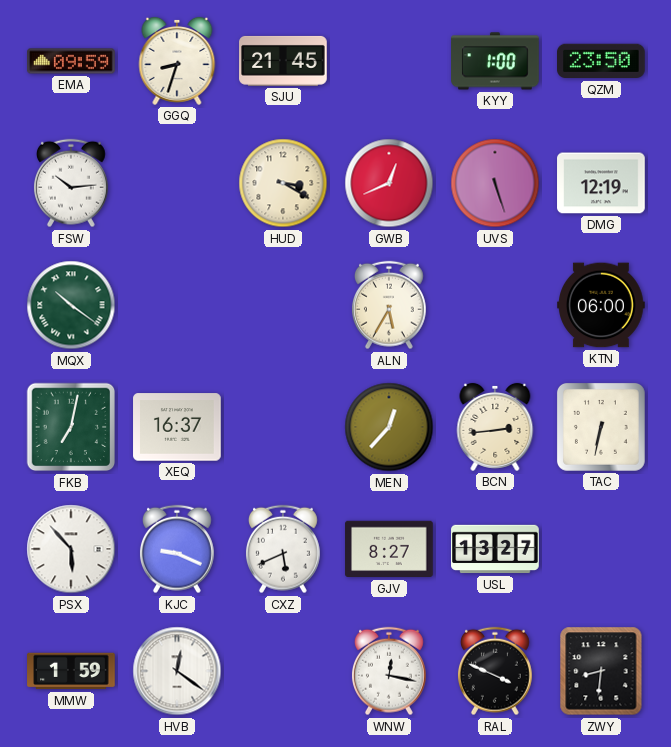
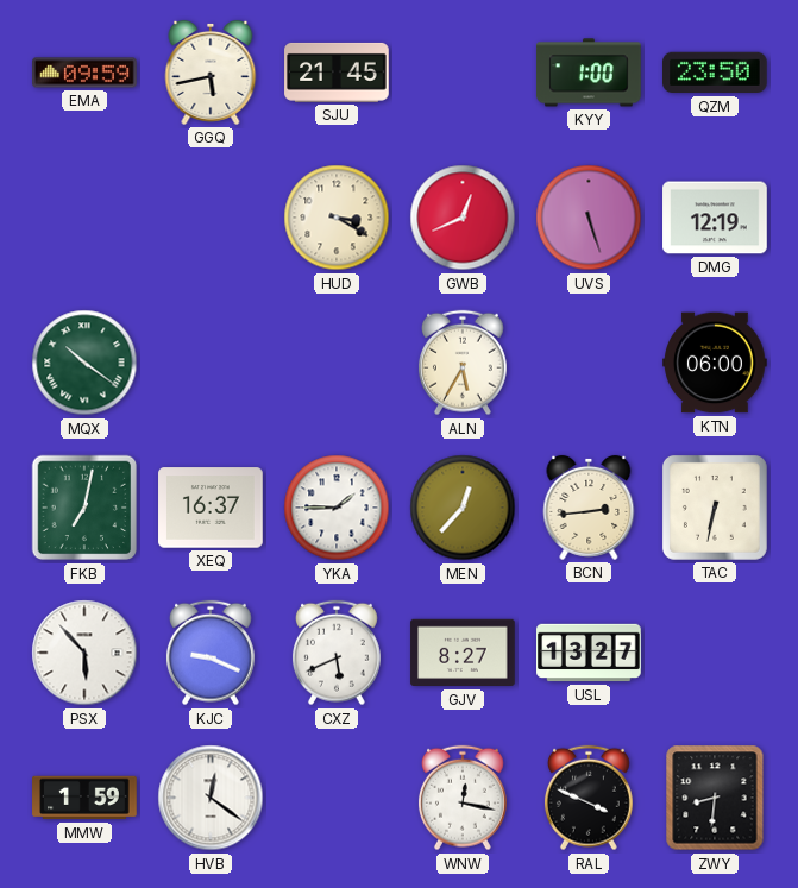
GGQ: 8:33 -> 5:43 (211, 73)
FSW: 10:14 -> none (71, 183)
YKA: none -> 1:45 (337, 508)
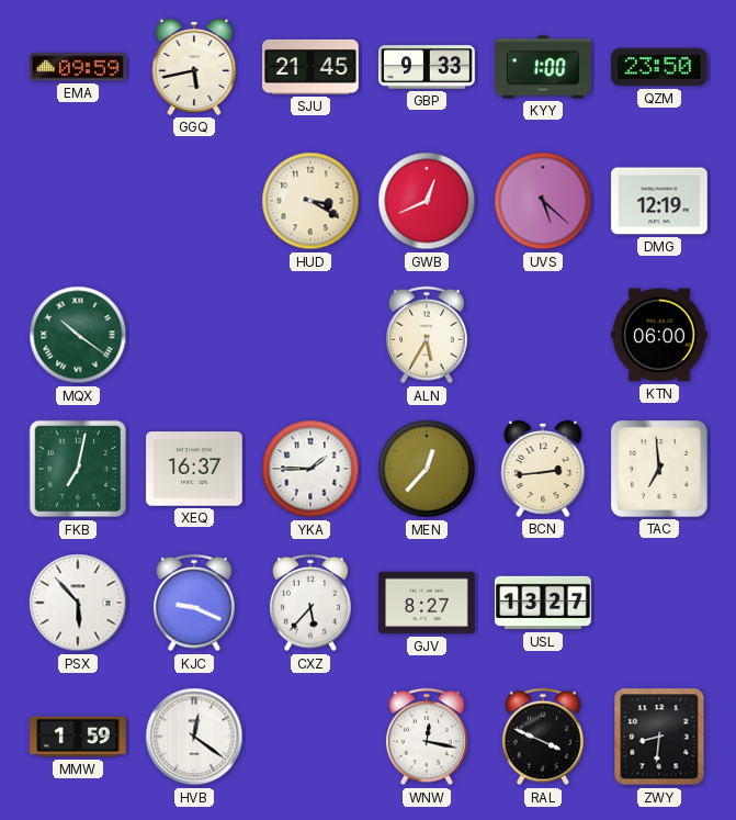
GBP: none -> 9:33 (427, 67)
UVS: 5:27 -> 5:22 (543, 201)
TAC: 6:32 -> 6:59 (659, 469)
CXZ: 5:41 -> 5:37 (310, 603)
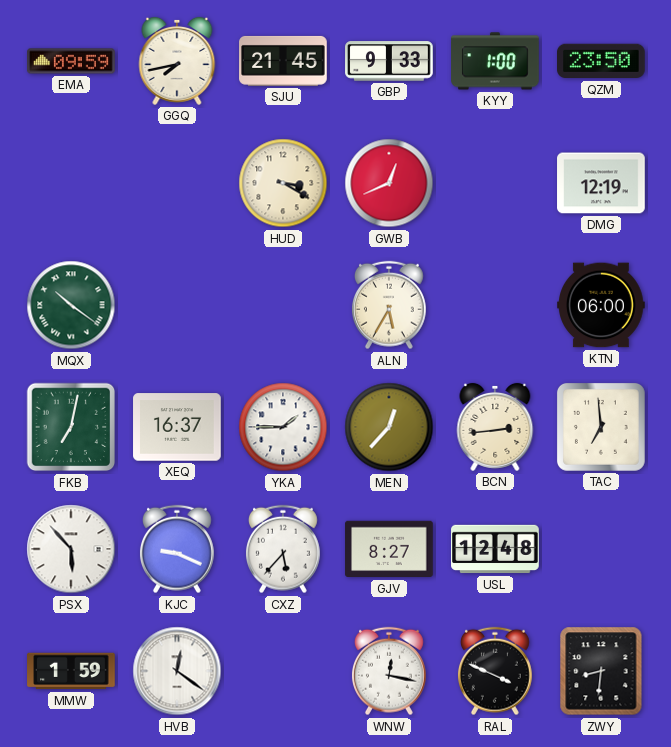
GGQ: 5:43 -> 7:43 (177, 61)
UVS: 5:22 -> none (543, 201)
USL: 13:27 -> 12:48 (495, 549)
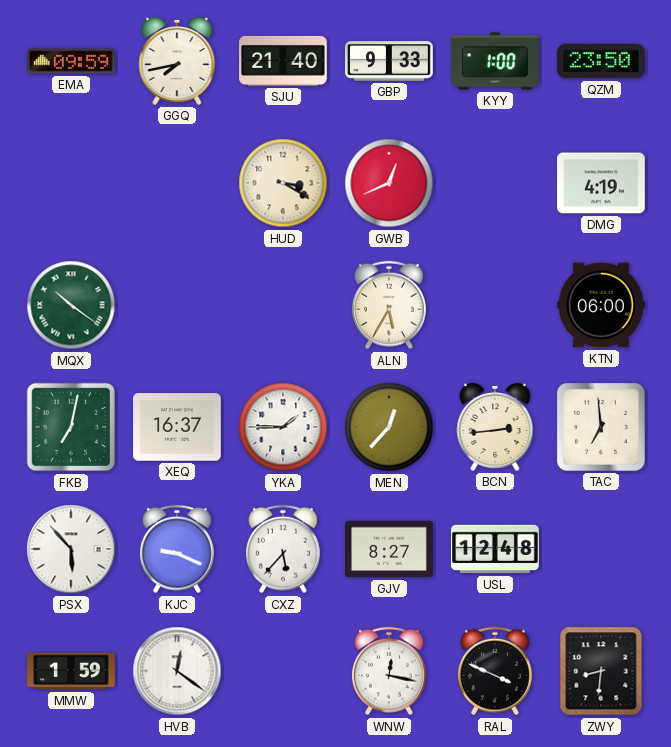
SJU: 21:45 -> 21:40 (283, 61)
DMG: 12:19 -> 4:19 (601, 183)
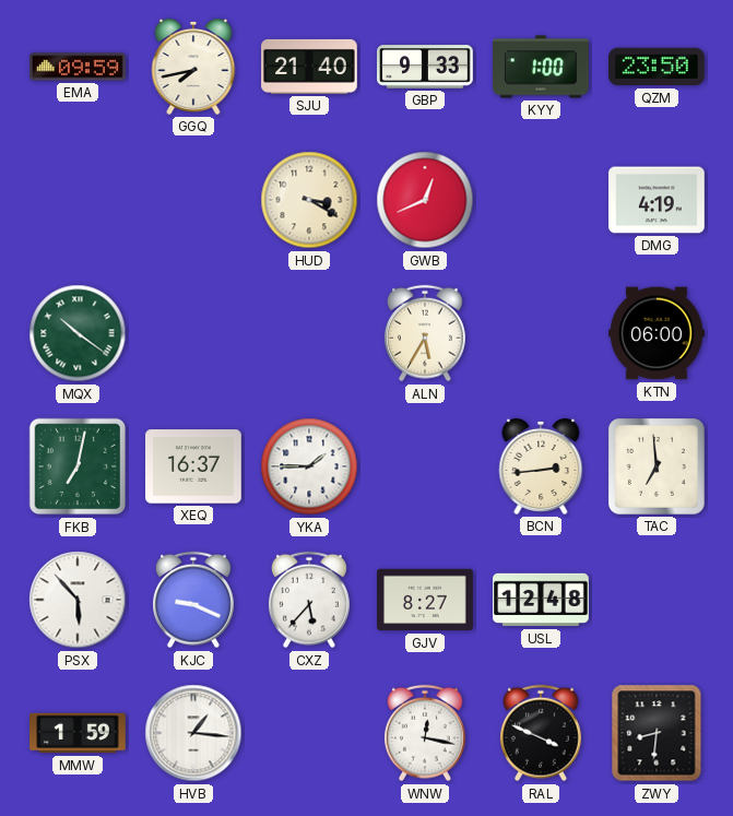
MEN: 12:37 -> none (389, 427)
HVB: 12:21 -> 1:16 (193, 733)
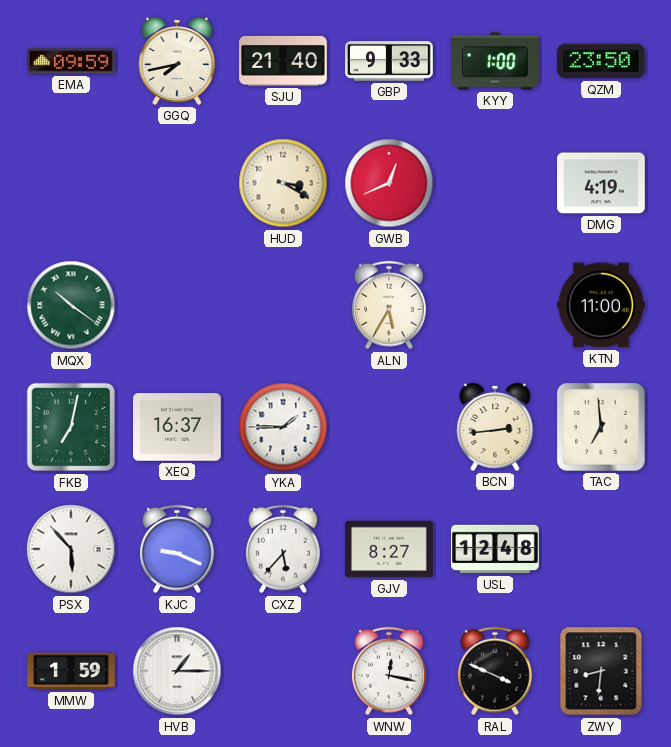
KTN: 06:00 -> 11:00 (601, 305)
HVB: 1:16 -> 1:15 (177, 671)
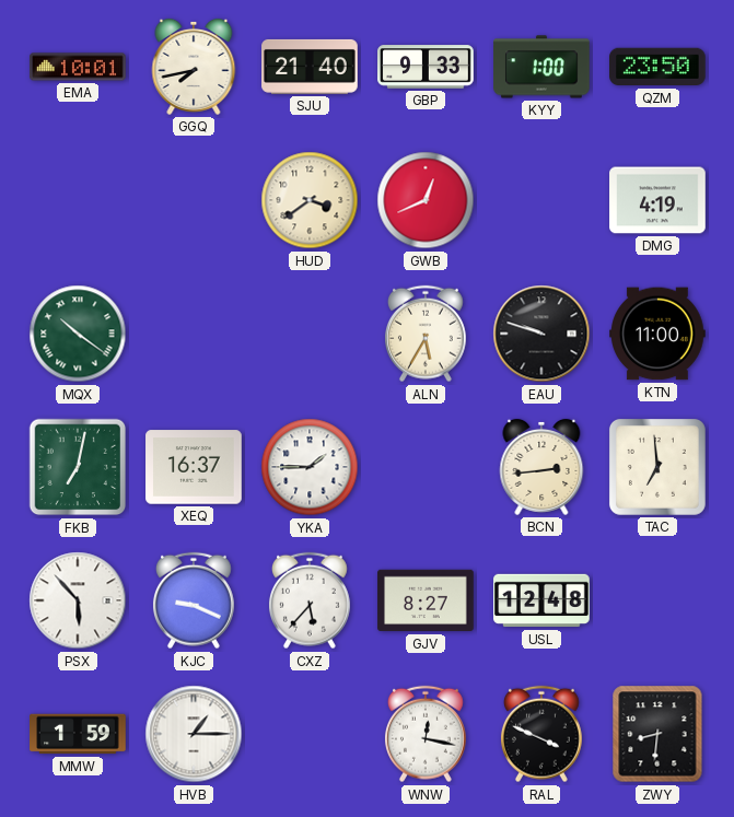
EMA: 09:59 -> 10:01 (78, 67)
HUD: 3:20 -> 3:39 (310, 200)
EAU: none -> 9:48 (541, 334)
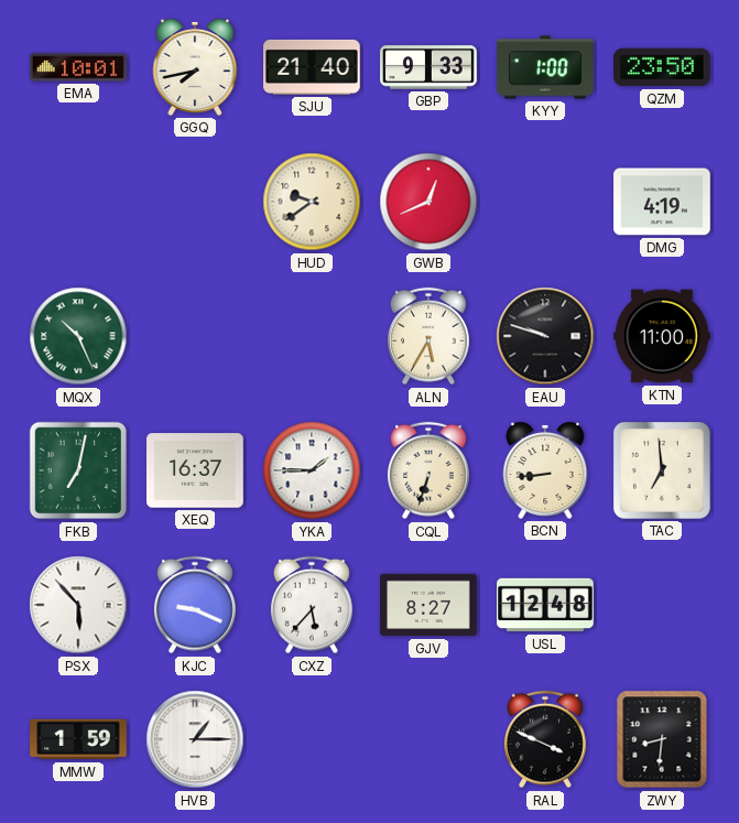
HUD: 3:39 -> 9:39 (312, 202)
MQX: 10:21 -> 10:26 (78, 336)
CQL: none -> 6:33 (428, 470)
BCN: 2:44 -> 8:44 (545, 470)
WNW: 12:17 -> none (426, 734)
